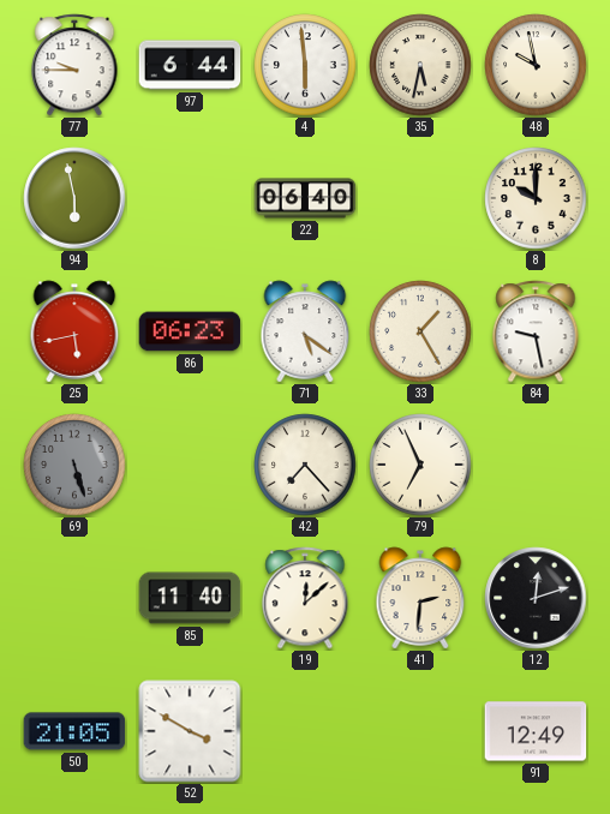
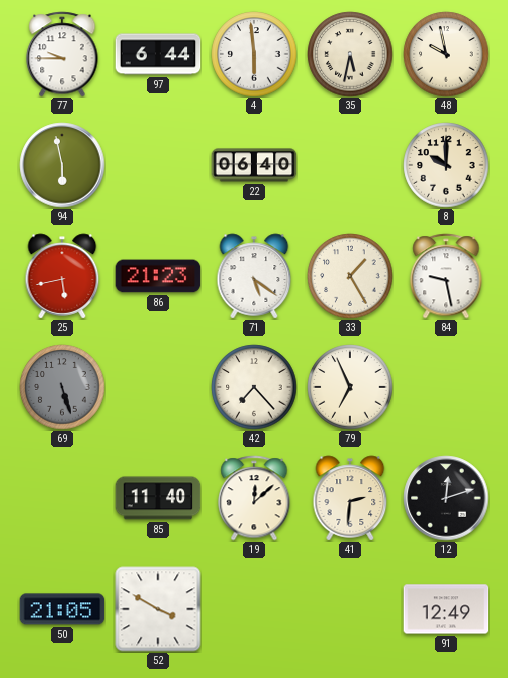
86: 06:23 -> 21:23 (158, 276)
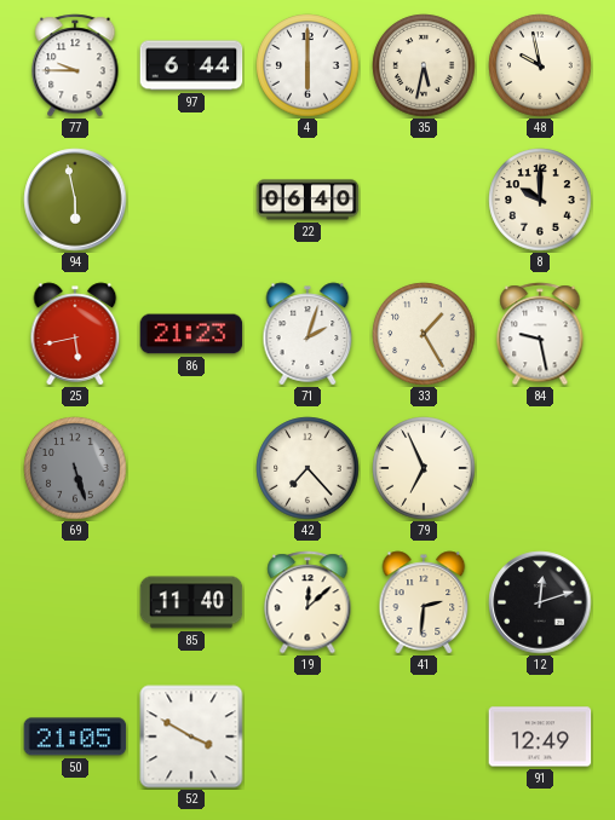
4: 5:59 -> 6:00 (307, 65)
71: 5:21 -> 2:03 (307, 334)
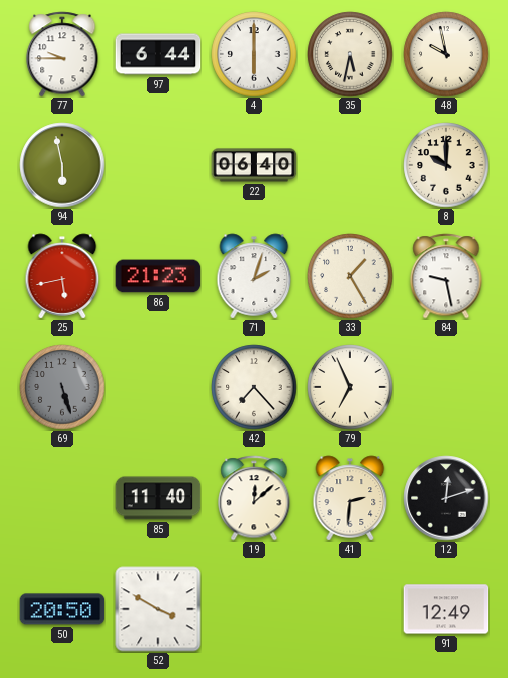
50: 21:05 -> 20:50 (62, 609)
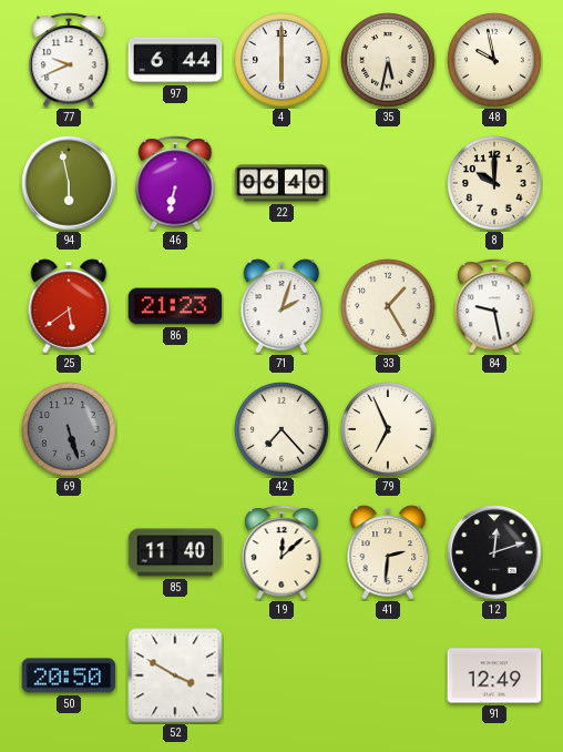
77: 9:45 -> 9:41 (69, 60)
46: none -> 6:32 (175, 183)
25: 5:43 -> 5:39 (69, 306)
